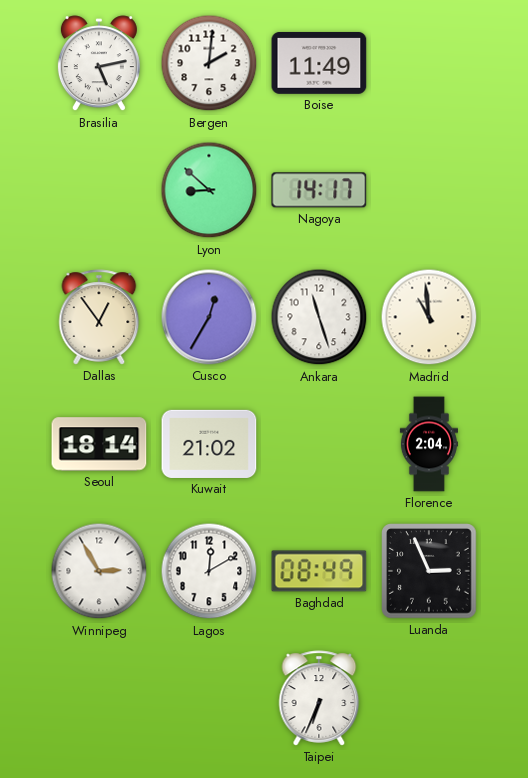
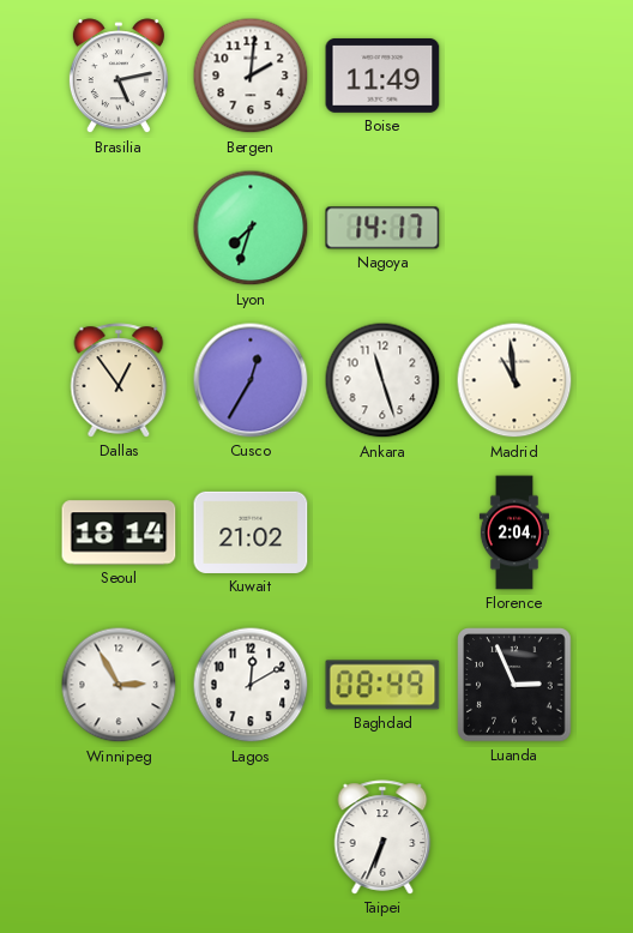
Lyon: 8:52 -> 7:33 (251, 228)
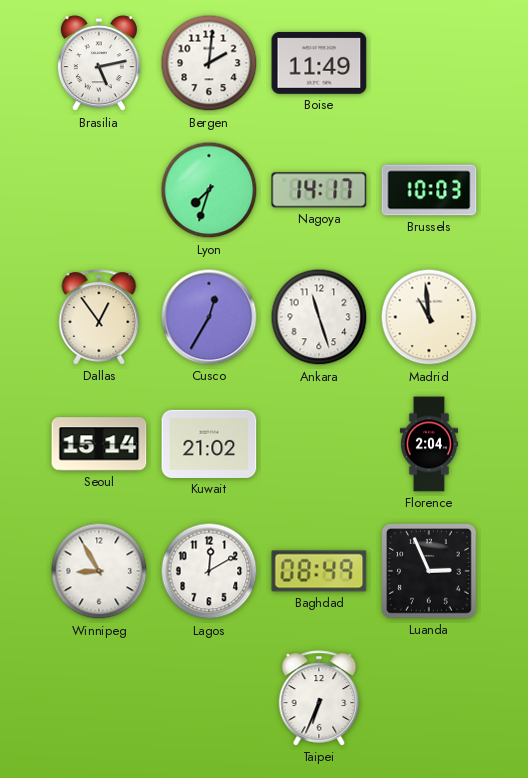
Brussels: none -> 10:03 (429, 190)
Seoul: 18:14 -> 15:14 (99, 444)
Winnipeg: 2:55 -> 8:55 (99, 571)
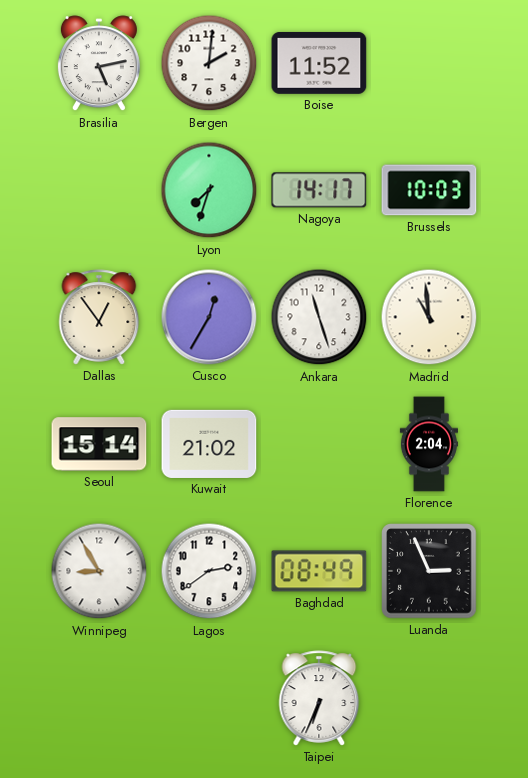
Boise: 11:49 -> 11:52 (319, 63)
Lagos: 12:10 -> 2:39 (209, 571)
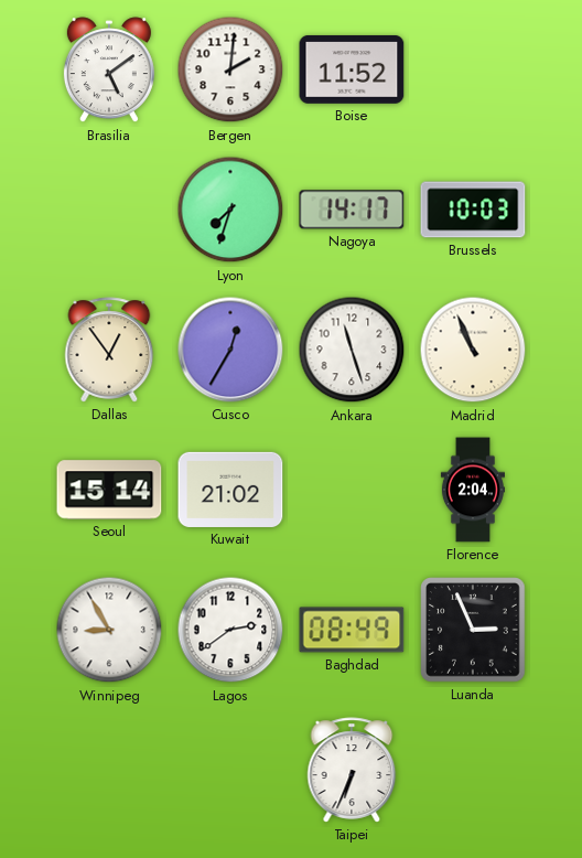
Brasilia: 5:13 -> 5:09 (109, 71)
Madrid: 10:59 -> 10:56 (473, 350)
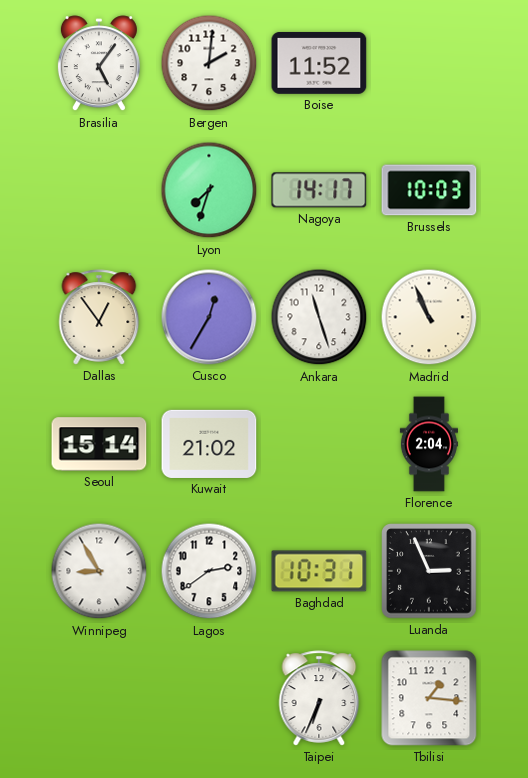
Brasilia: 5:09 -> 5:06 (99, 64)
Baghdad: 08:49 -> 10:31 (319, 571)
Tbilisi: none -> 1:16 (429, 698)
